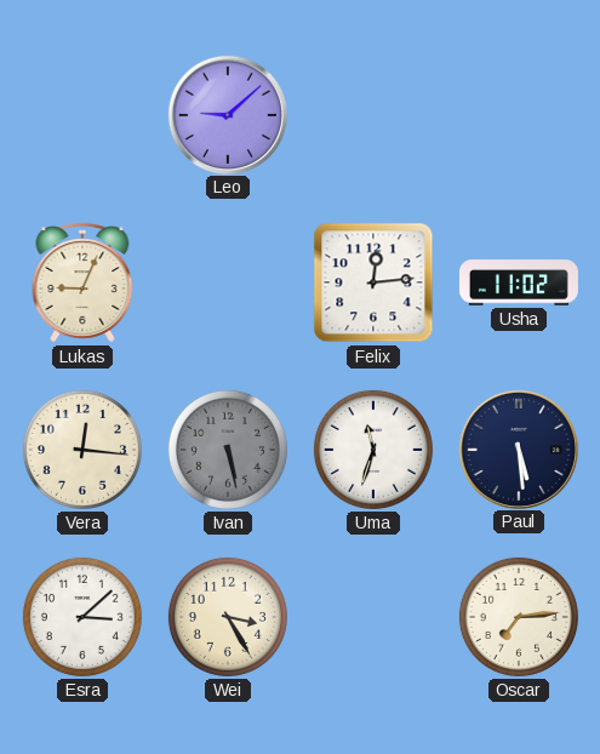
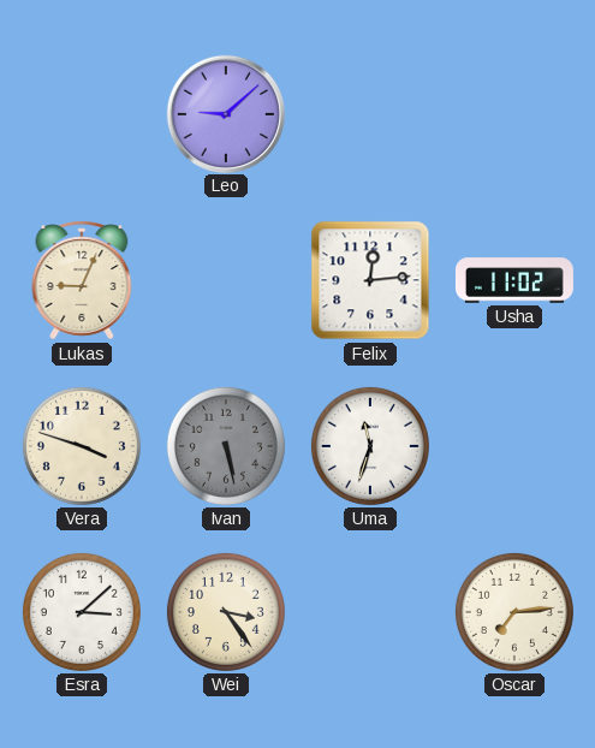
Vera: 12:16 -> 3:48 (82, 446)
Paul: 5:29 -> none (518, 449)
Wei: 3:25 -> 3:24 (226, 612)
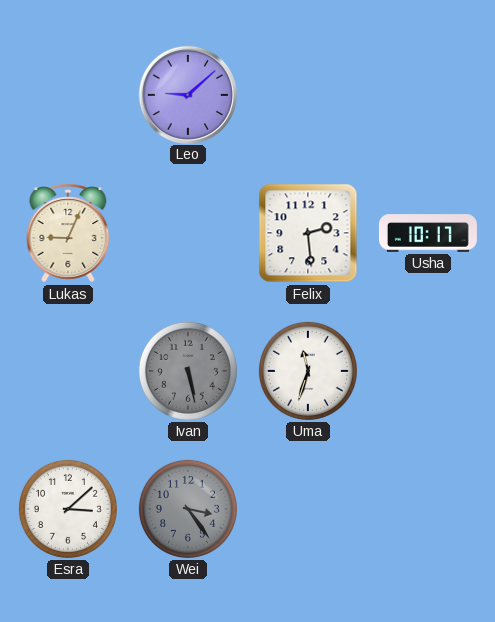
Felix: 12:14 -> 2:29 (308, 233)
Usha: 11:02 -> 10:17 (428, 233)
Vera: 3:48 -> none (82, 446)
Wei dial: cream -> grey (188, 509)
Oscar: 7:14 -> none (514, 612)
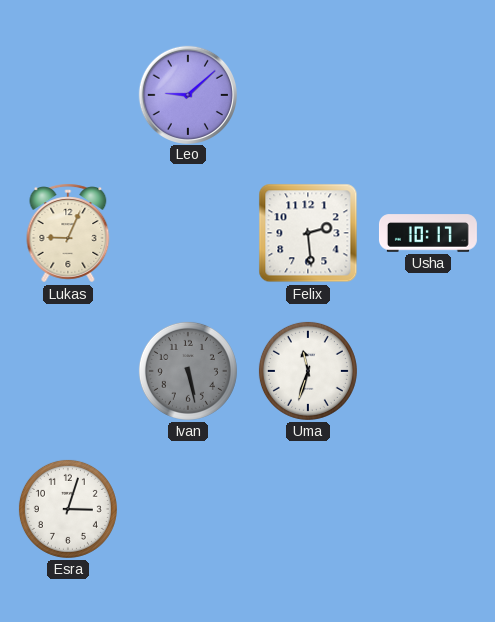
Esra: 3:08 -> 3:03 (68, 509)
Wei: 3:24 -> none (188, 509)
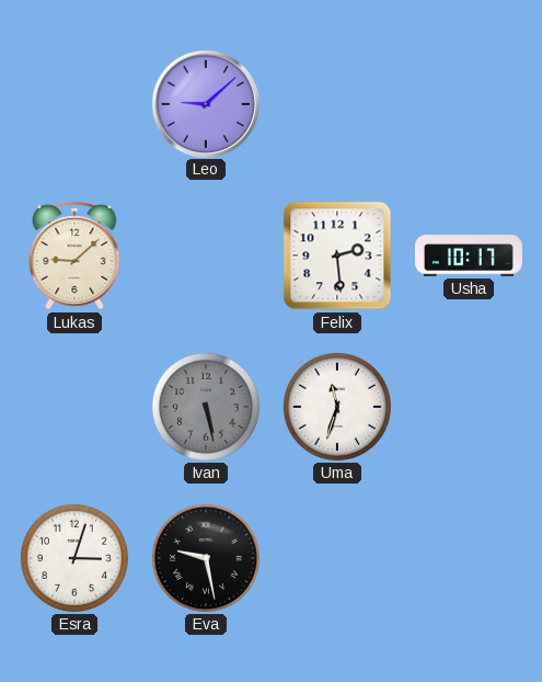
Lukas: 9:04 -> 9:08 (74, 255)
Eva: none -> 9:28 (206, 558)
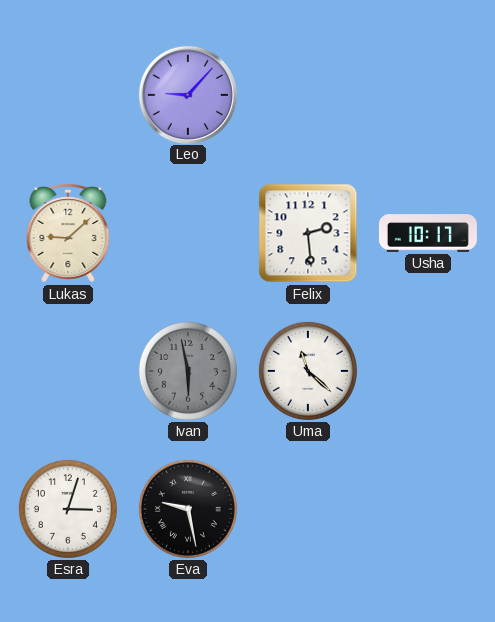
Leo: 9:08 -> 9:07 (187, 94)
Ivan: 5:28 -> 5:58 (188, 371)
Uma: 11:33 -> 11:22 (308, 371)
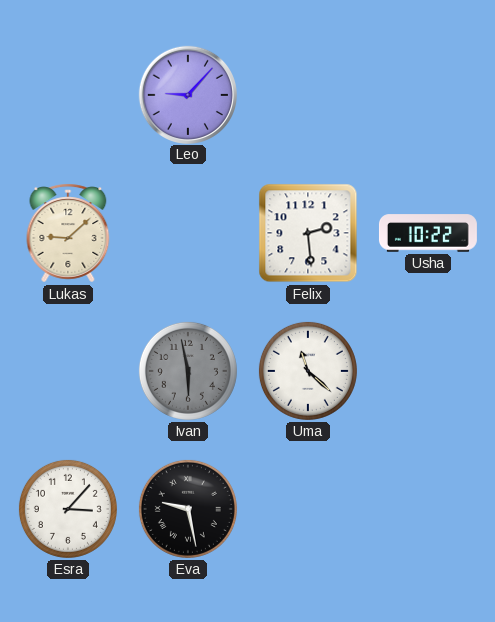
Usha: 10:17 -> 10:22 (428, 233)
Esra: 3:03 -> 3:07 (68, 509)
